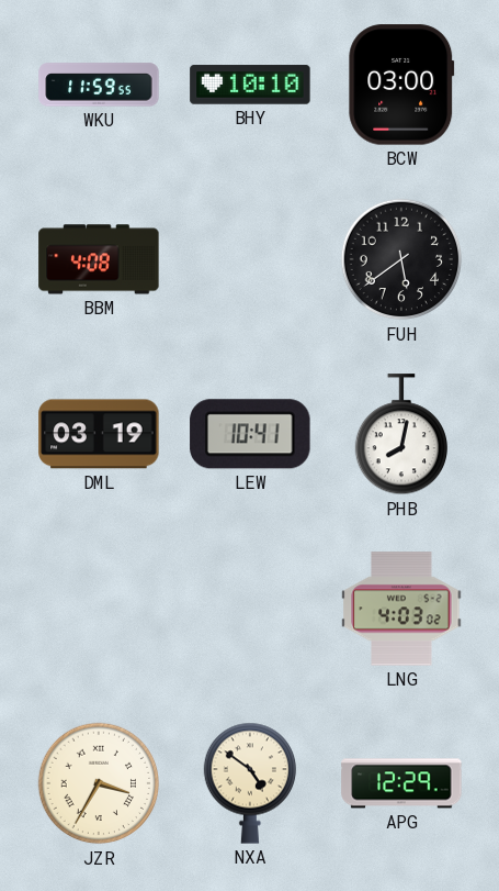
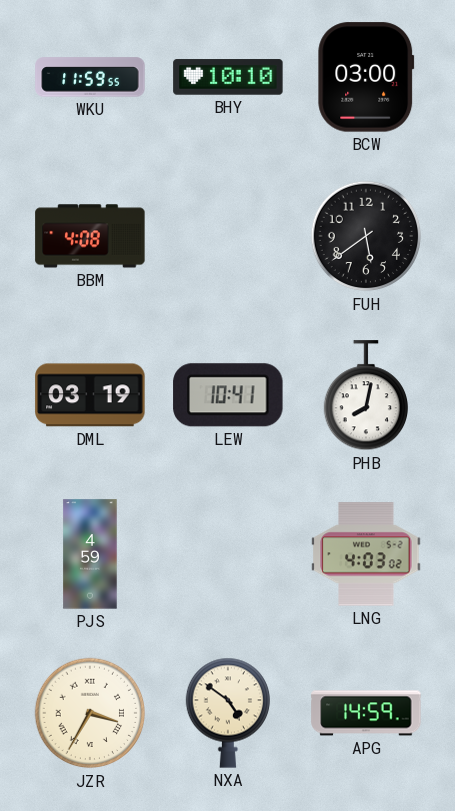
PJS: none -> 4:59 (90, 554)
APG: 12:29 -> 14:59 (366, 713)
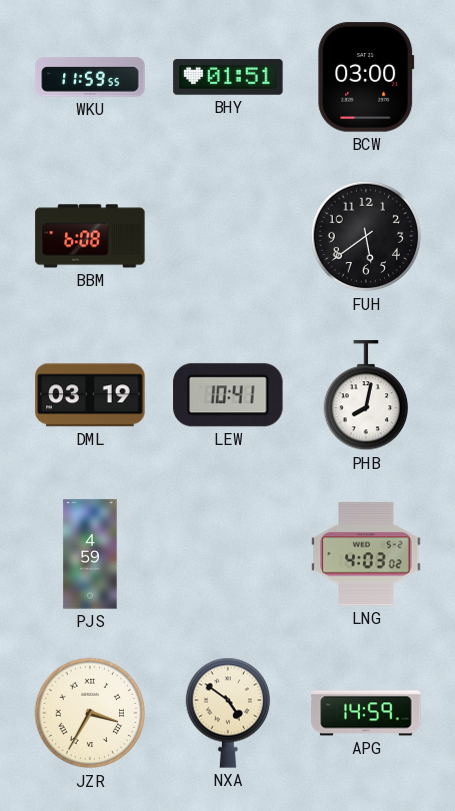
BHY: 10:10 -> 01:51 (228, 77)
BBM: 4:08 -> 6:08 (90, 236)
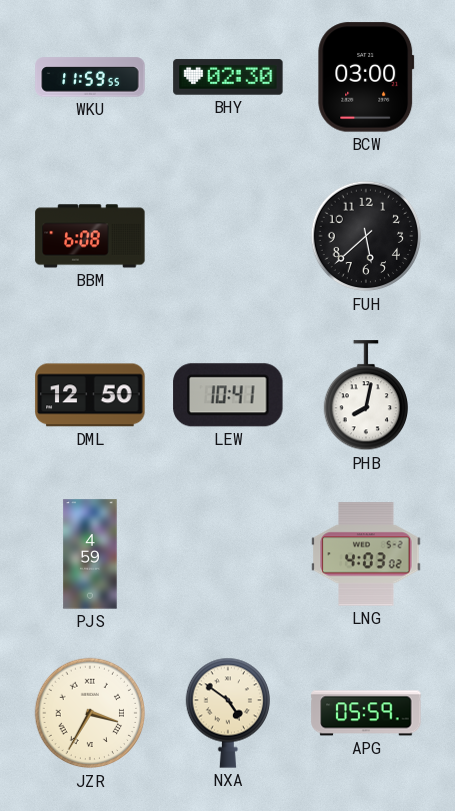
BHY: 01:51 -> 02:30 (228, 77)
FUH: 5:39 -> 5:38 (366, 236)
DML: 03:19 -> 12:50 (90, 395)
APG: 14:59 -> 05:59 (366, 713)
